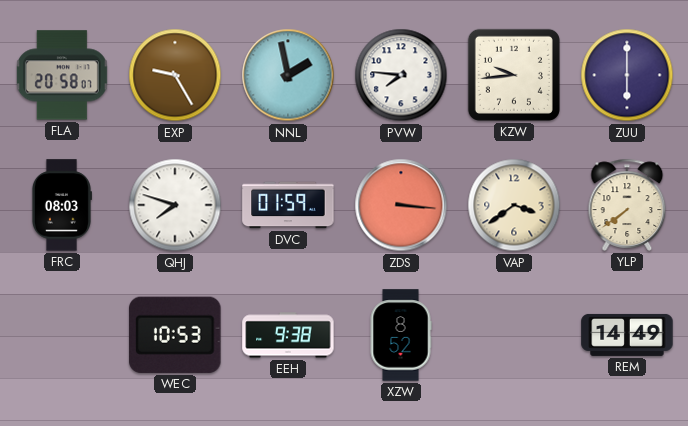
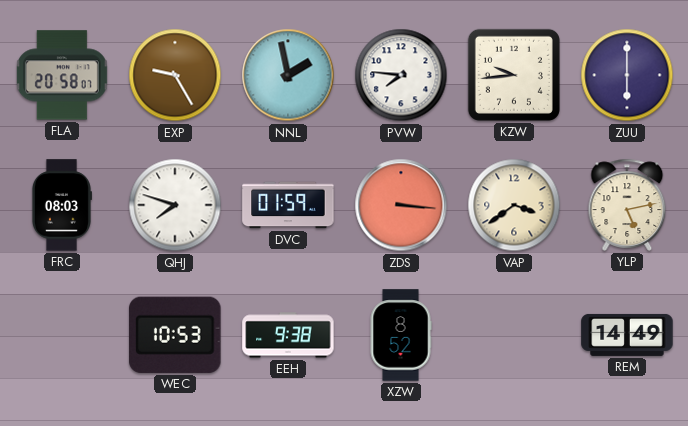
YLP: 7:39 -> 5:13 (627, 205)
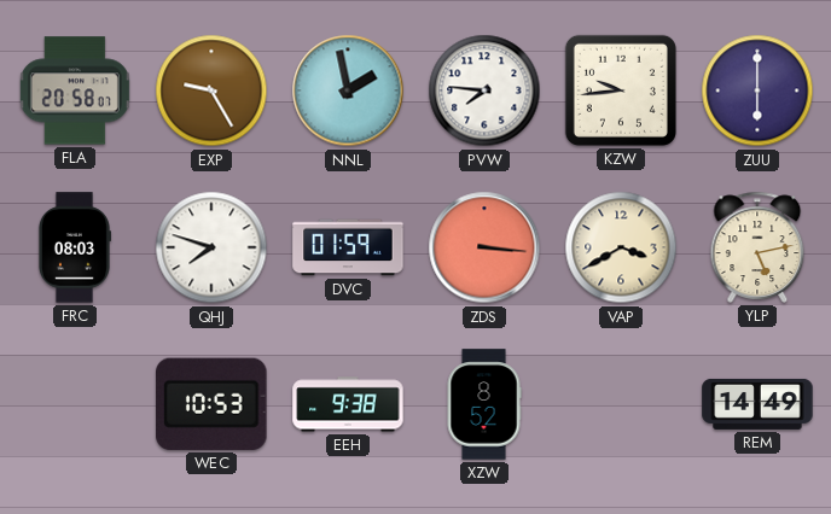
VAP: 3:39 -> 3:40 (621, 247)
